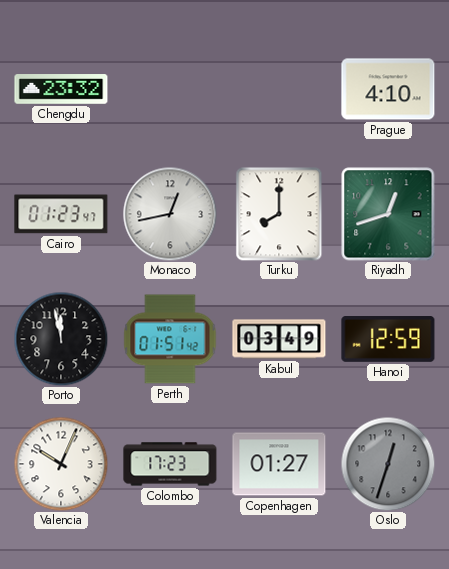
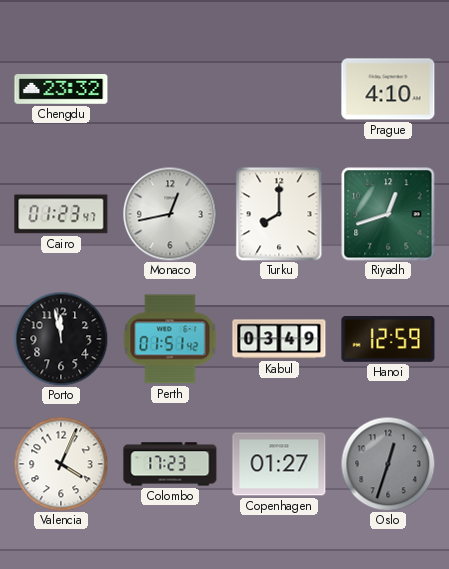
Valencia: 10:04 -> 4:04 (61, 464)
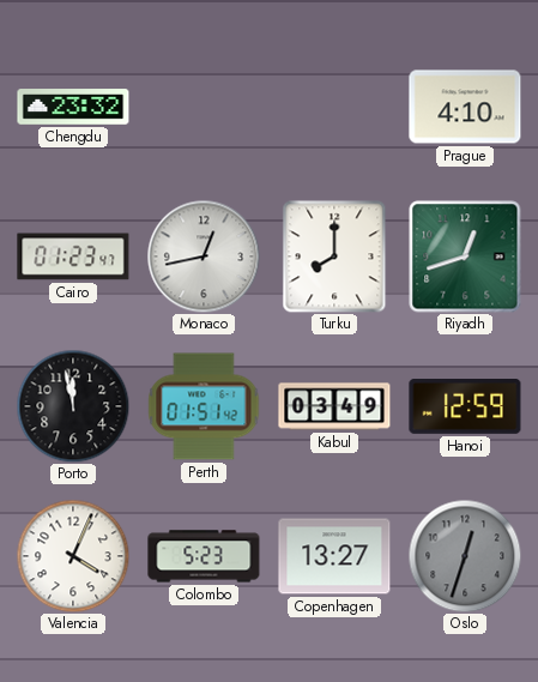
Colombo: 17:23 -> 5:23 (204, 556)
Copenhagen: 01:27 -> 13:27 (334, 556)
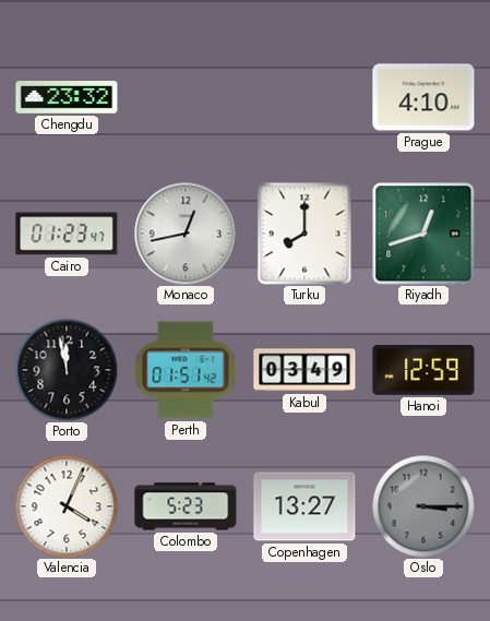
Oslo: 12:33 -> 3:15 (423, 506)
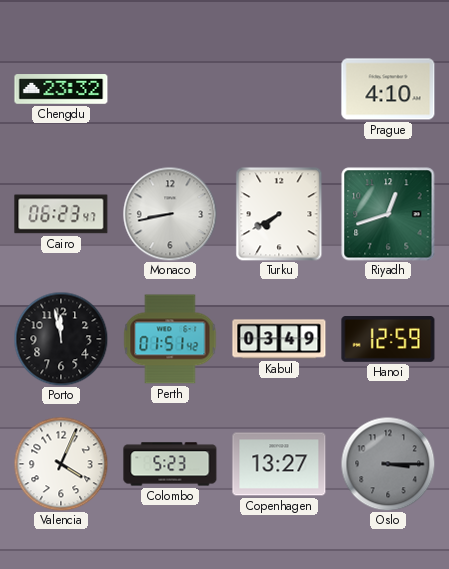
Cairo: 01:23 -> 06:23 (61, 214)
Monaco: 12:43 -> 8:43 (170, 214)
Turku: 8:00 -> 7:40 (279, 214)
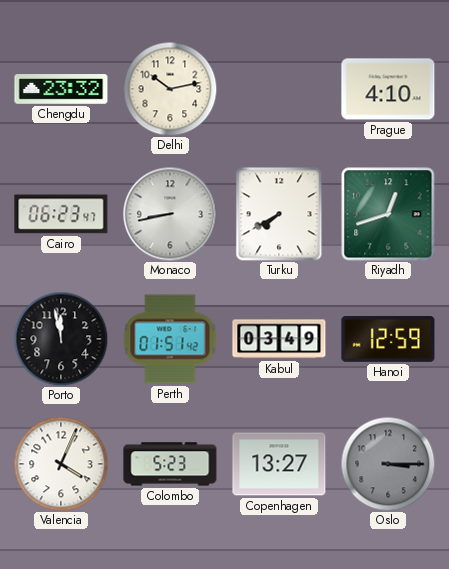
Delhi: none -> 10:13 (170, 89)
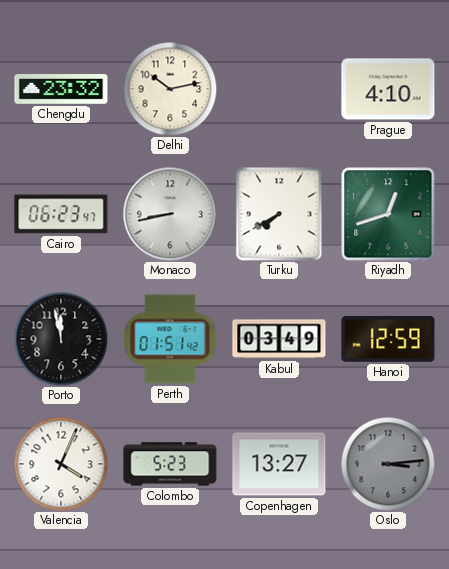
Oslo: 3:15 -> 3:14 (388, 464)
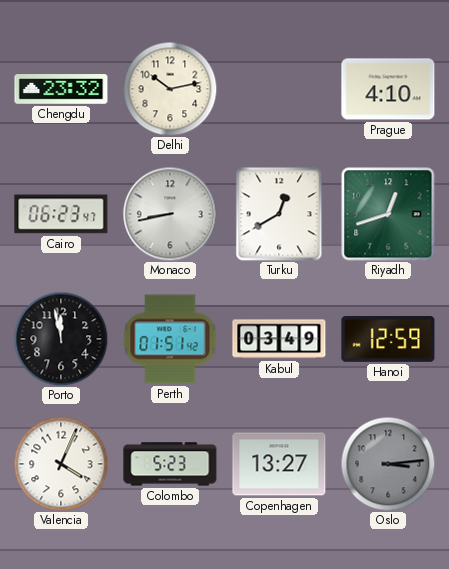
Turku: 7:40 -> 12:40 (279, 214)
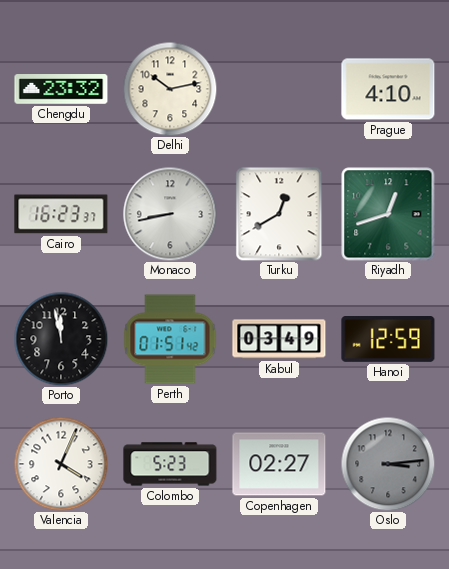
Cairo: 06:23 -> 16:23 (61, 214)
Copenhagen: 13:27 -> 02:27 (279, 464)
